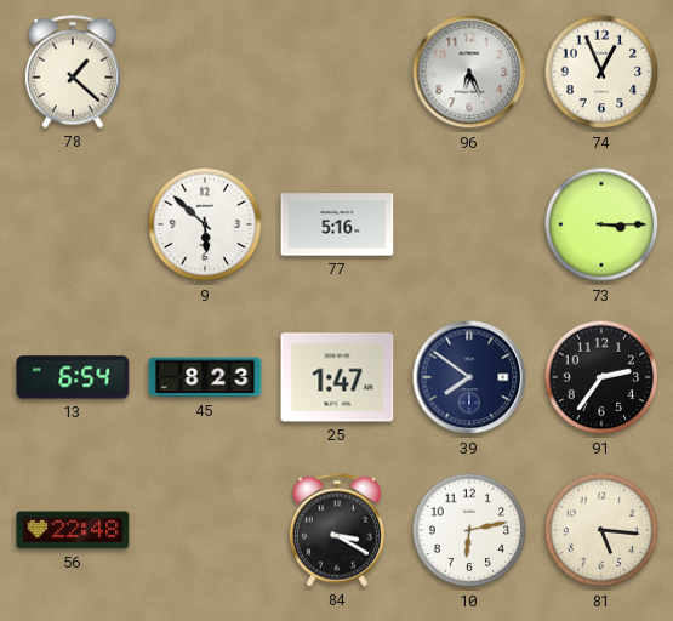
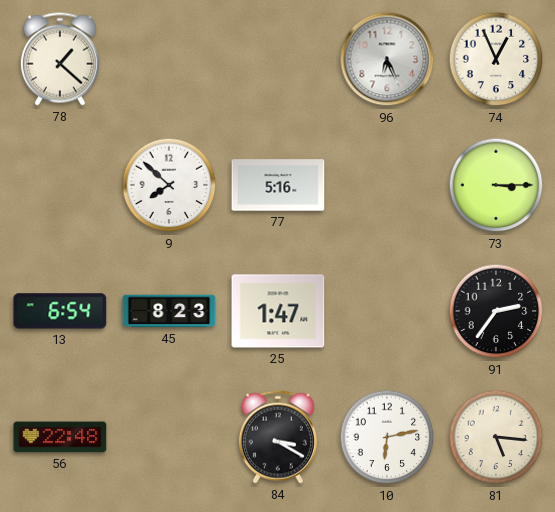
9: 5:52 -> 7:52 (169, 185)
39: 7:51 -> none (469, 377)
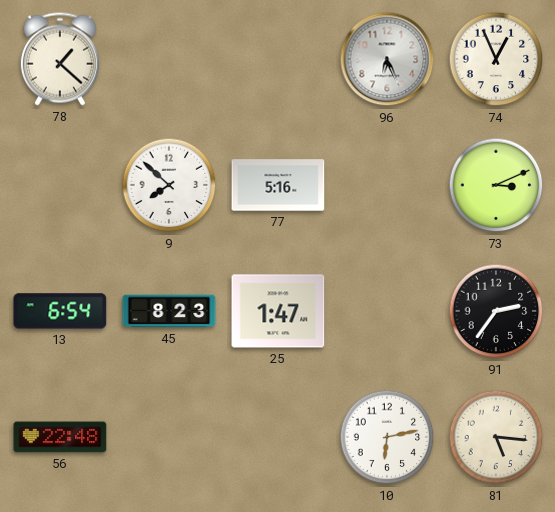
73: 3:15 -> 3:11 (496, 185)
84: 3:20 -> none (278, 437)
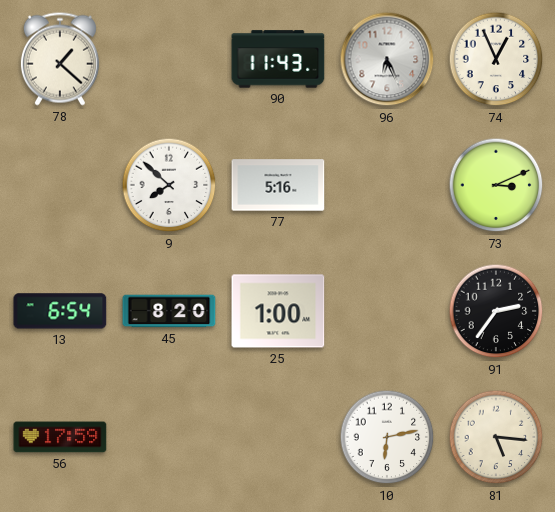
90: none -> 11:43 (278, 59)
45: 8:23 -> 8:20 (169, 311)
25: 1:47 -> 1:00 (278, 311)
56: 22:48 -> 17:59 (60, 437)
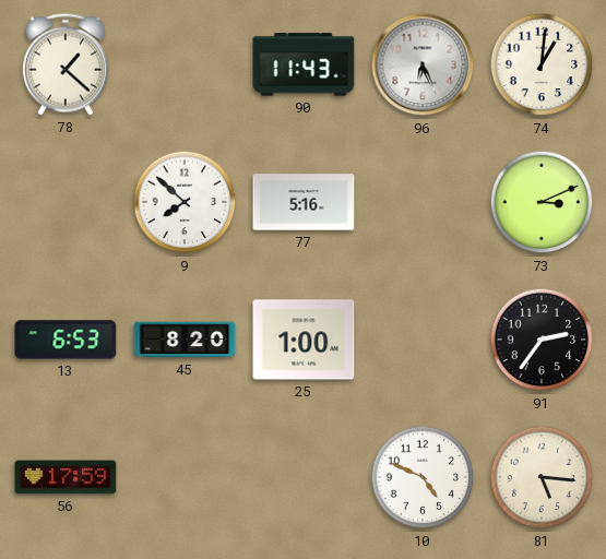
74: 12:56 -> 1:01 (542, 64)
13: 6:54 -> 6:53 (66, 340)
10: 6:13 -> 4:49 (423, 477)
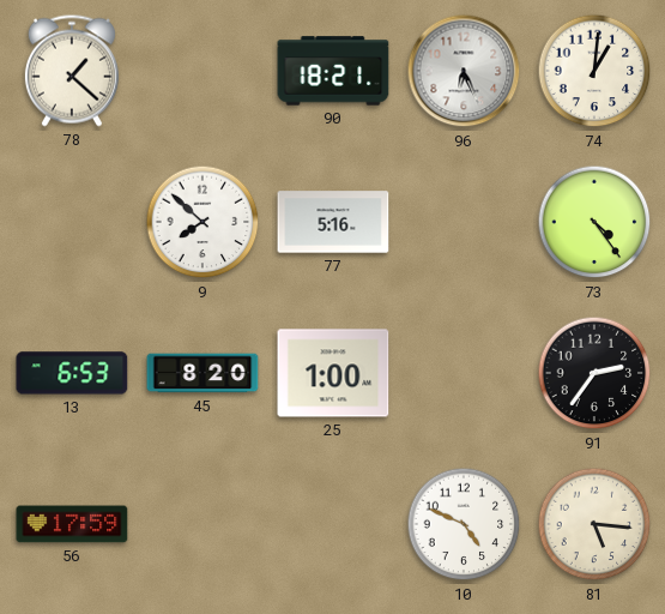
90: 11:43 -> 18:21 (333, 71)
73: 3:11 -> 4:24 (594, 222)
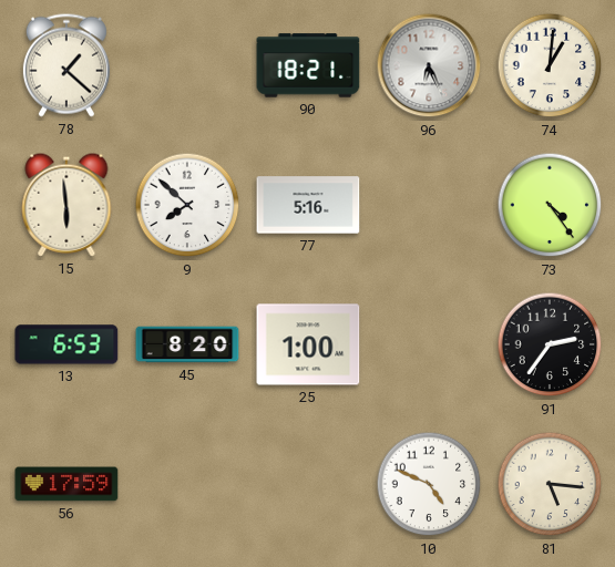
15: none -> 5:59 (66, 205)
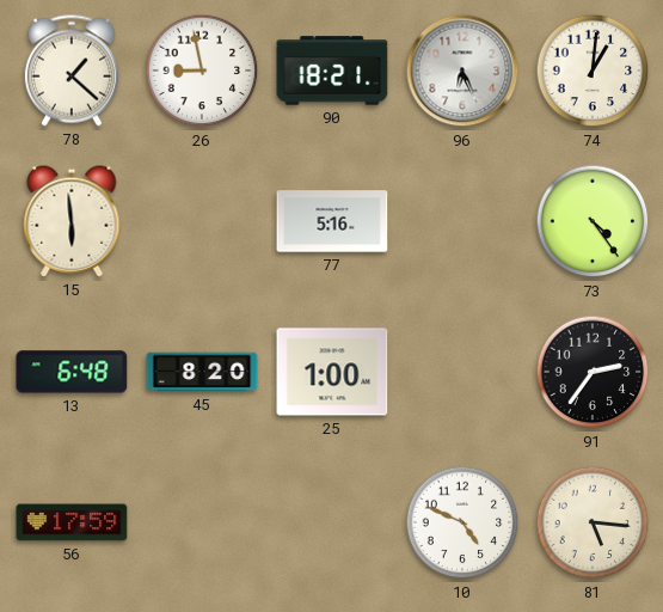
26: none -> 8:58 (202, 71)
9: 7:52 -> none (187, 205)
13: 6:53 -> 6:48 (72, 372)
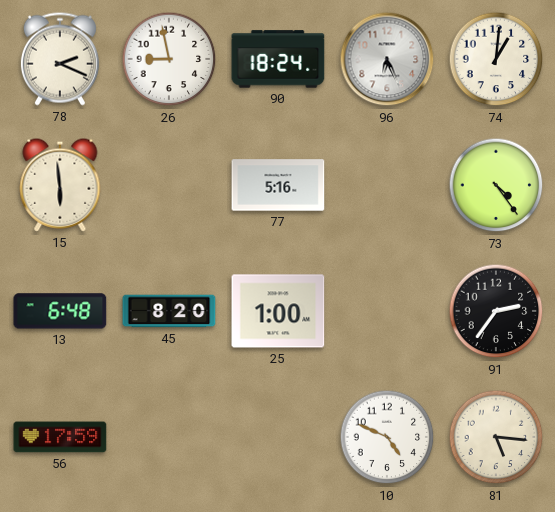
78: 1:22 -> 2:19 (60, 59)
90: 18:21 -> 18:24 (278, 59)
